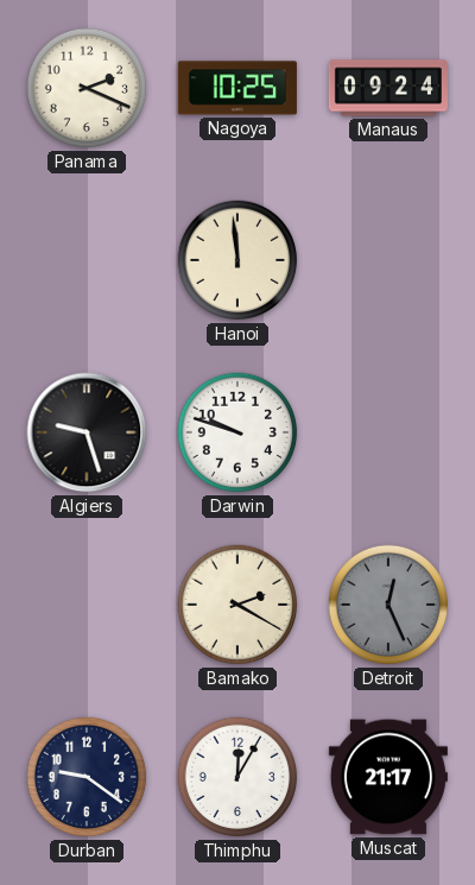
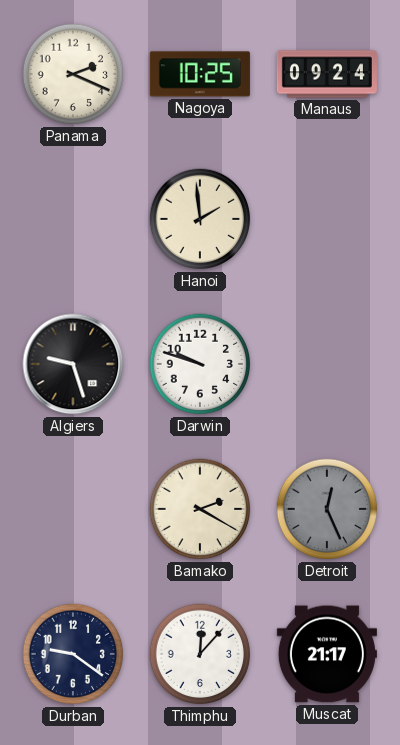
Hanoi: 11:59 -> 1:59 (200, 219)
Thimphu: 12:05 -> 12:07 (200, 654)
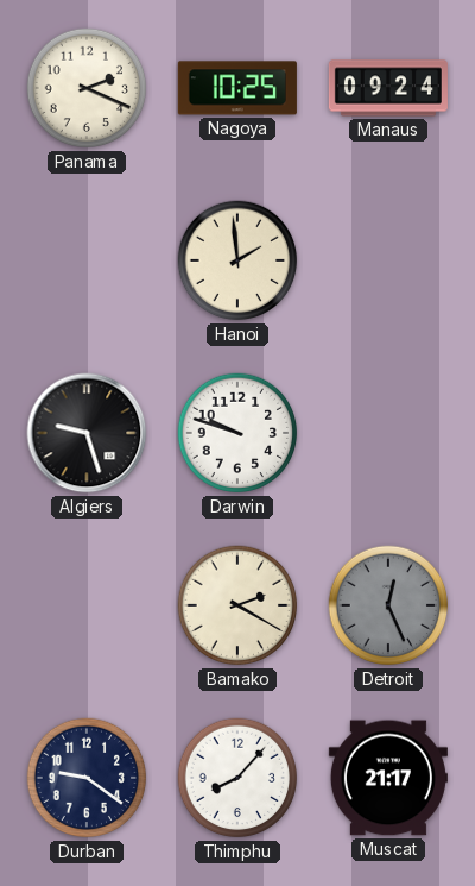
Thimphu: 12:07 -> 8:07 (237, 778)
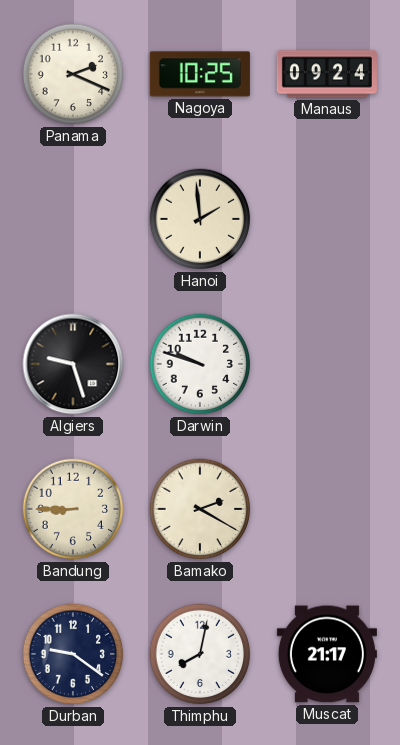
Bandung: none -> 8:45 (73, 509)
Detroit: 12:26 -> none (388, 605)
Thimphu: 8:07 -> 8:02 (200, 654)
